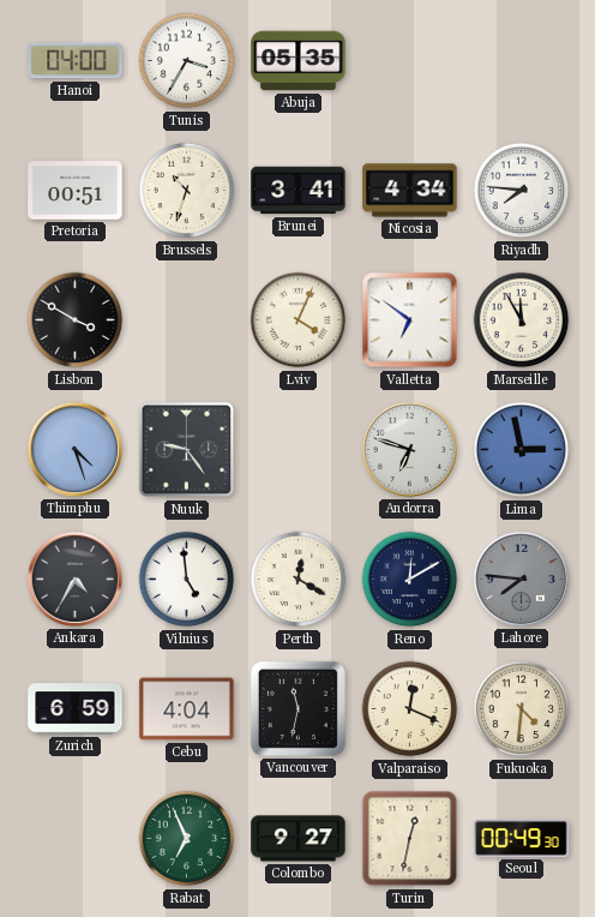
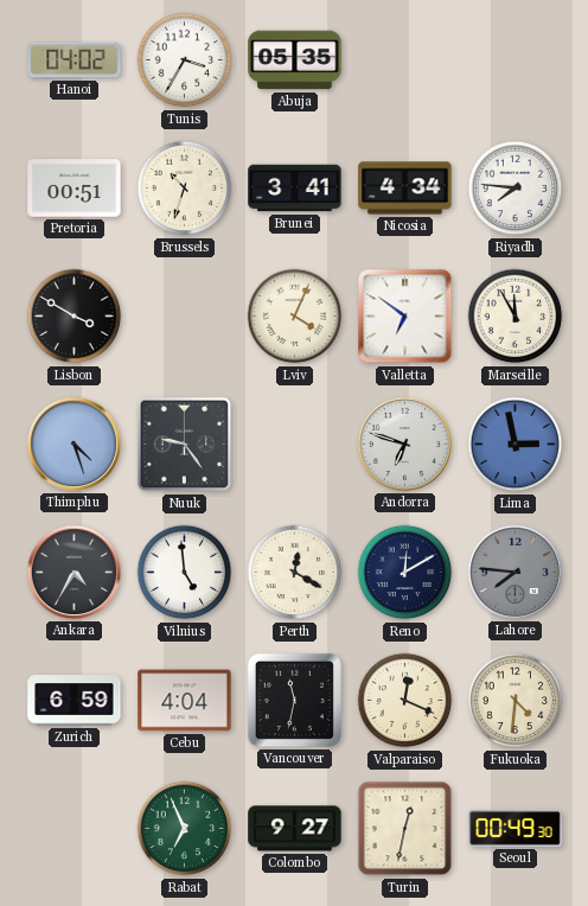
Hanoi: 04:00 -> 04:02 (75, 60)
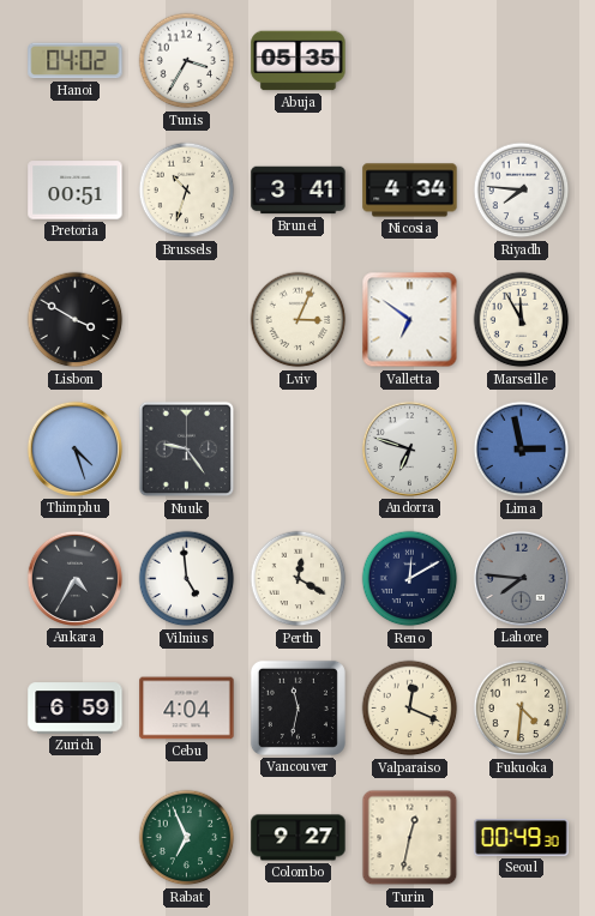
Lviv: 4:04 -> 3:04 (299, 320)
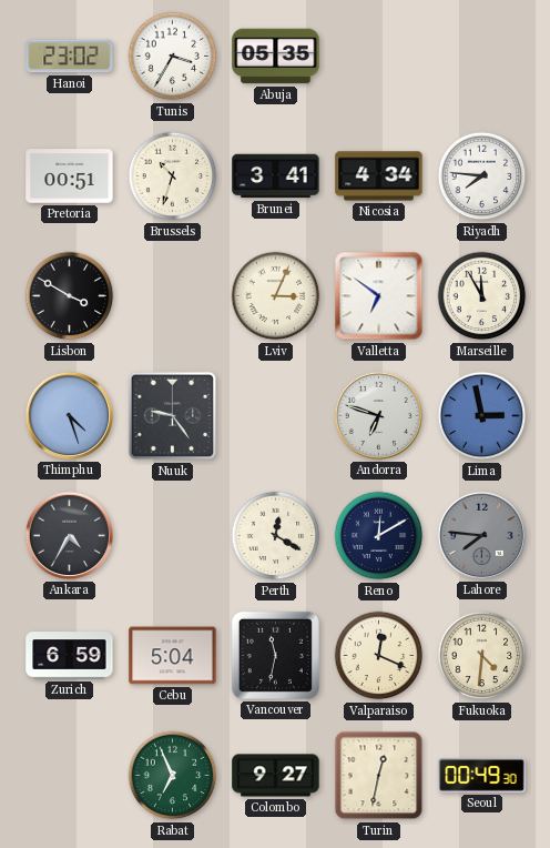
Hanoi: 04:02 -> 23:02 (70, 57)
Vilnius: 4:59 -> none (187, 579)
Cebu: 4:04 -> 5:04 (173, 656)
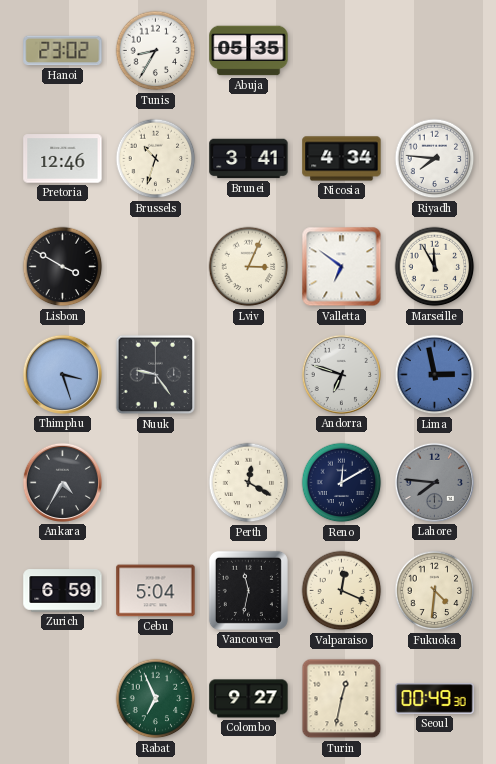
Tunis: 3:35 -> 8:35 (156, 51)
Pretoria: 00:51 -> 12:46 (63, 159)
Thimphu: 4:27 -> 3:27 (62, 374)
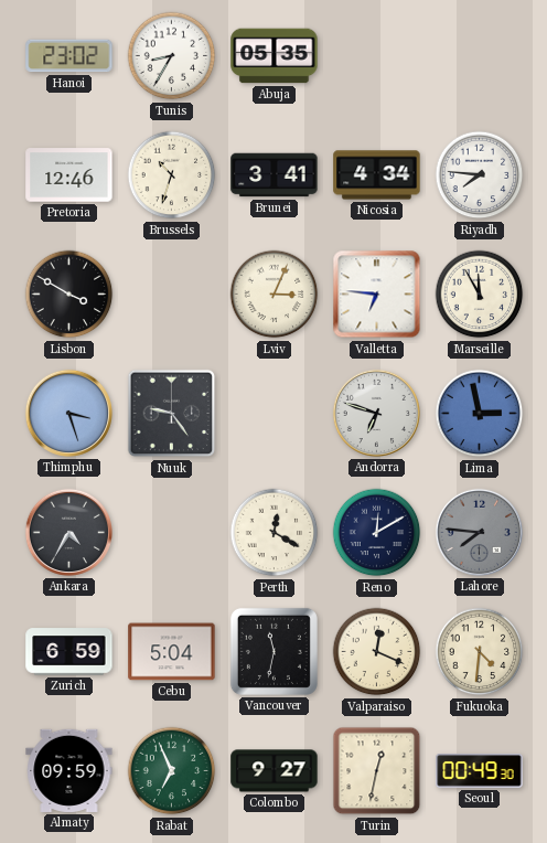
Valletta: 6:51 -> 6:46 (377, 295)
Almaty: none -> 09:59 (69, 770)
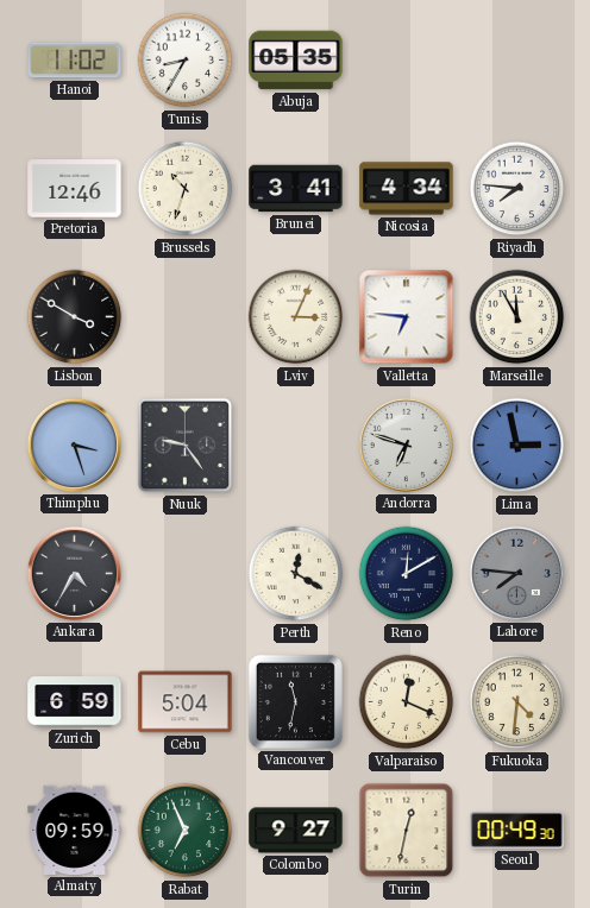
Hanoi: 23:02 -> 11:02 (75, 61)
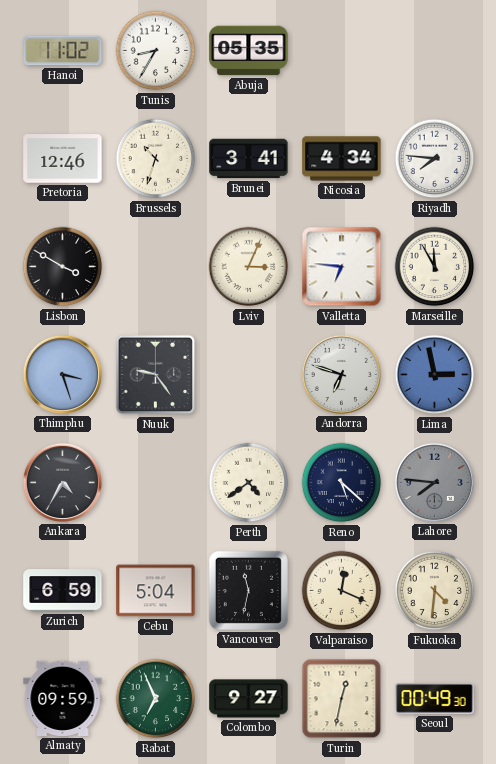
Perth: 12:20 -> 4:39 (249, 483)
Reno: 12:10 -> 5:22 (342, 483)
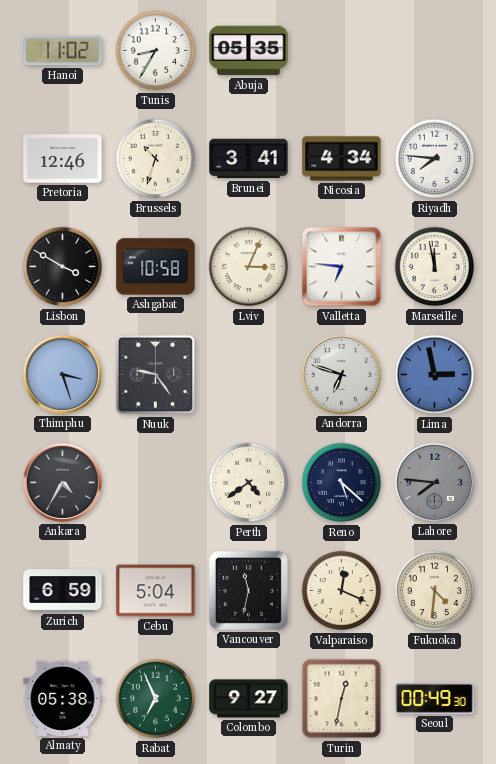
Ashgabat: none -> 10:58 (156, 267)
Marseille: 11:55 -> 11:58 (435, 267)
Almaty: 09:59 -> 05:38 (63, 698)
